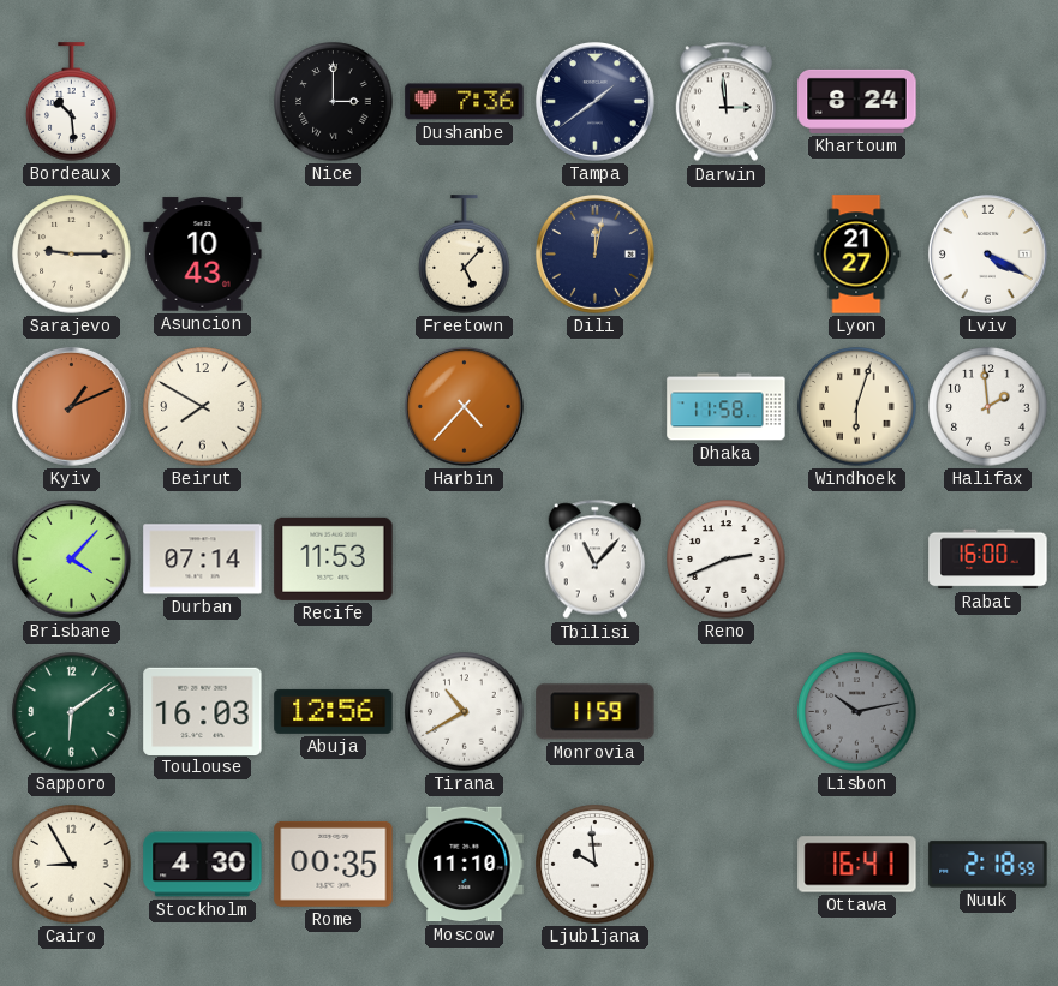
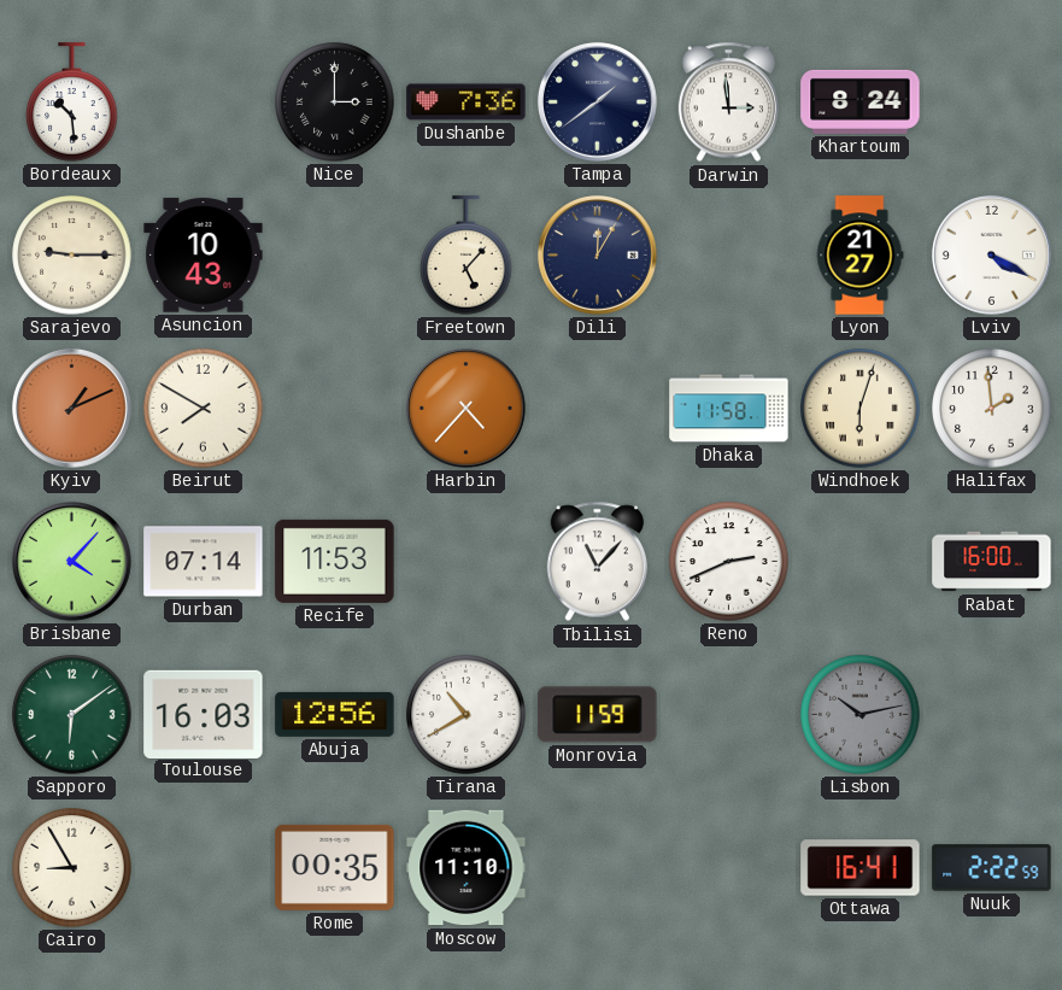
Dili: 12:02 -> 12:05 (597, 254)
Stockholm: 4:30 -> none (203, 865)
Ljubljana: 9:59 -> none (596, 865)
Nuuk: 2:18 -> 2:22 (992, 868)
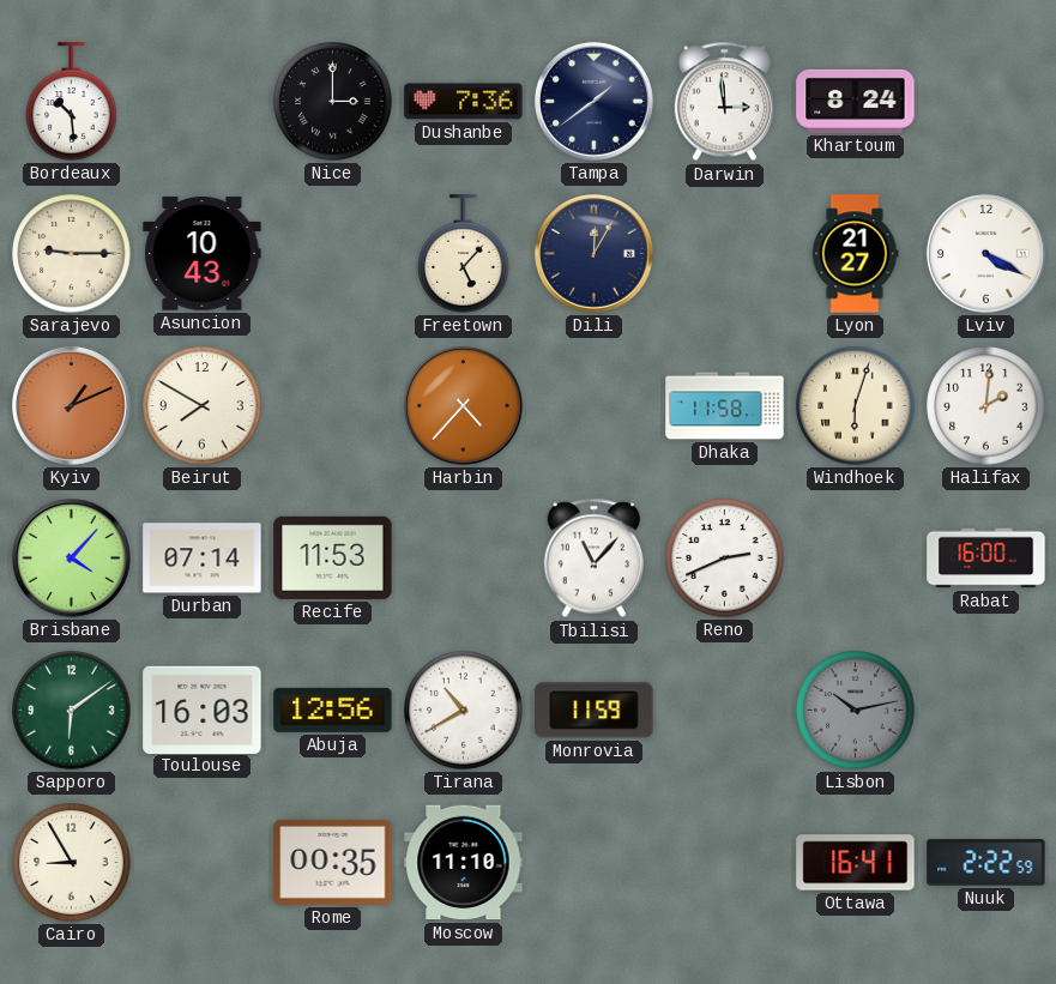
Halifax: 1:59 -> 2:01 (986, 406)
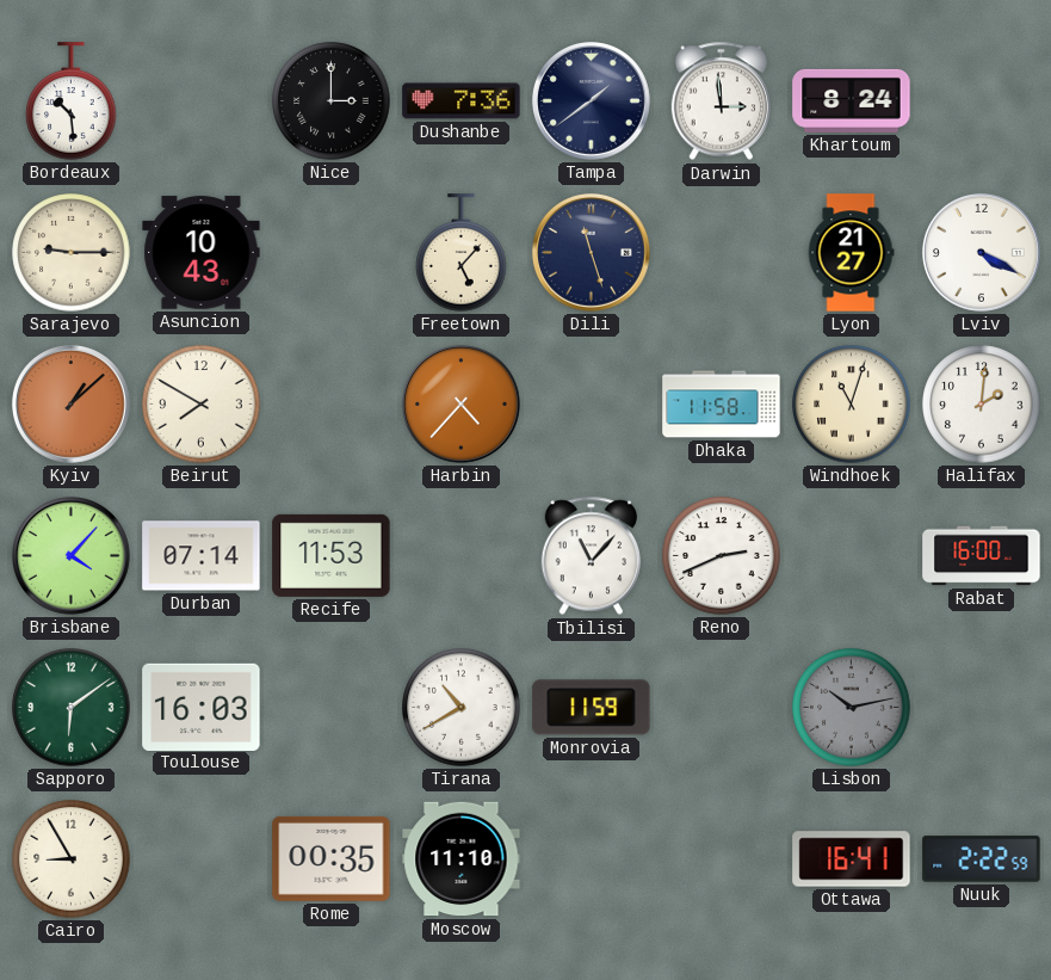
Dili: 12:05 -> 11:27 (591, 252)
Kyiv: 1:11 -> 1:08 (70, 403)
Windhoek: 6:03 -> 11:03 (852, 405)
Abuja: 12:56 -> none (333, 710)
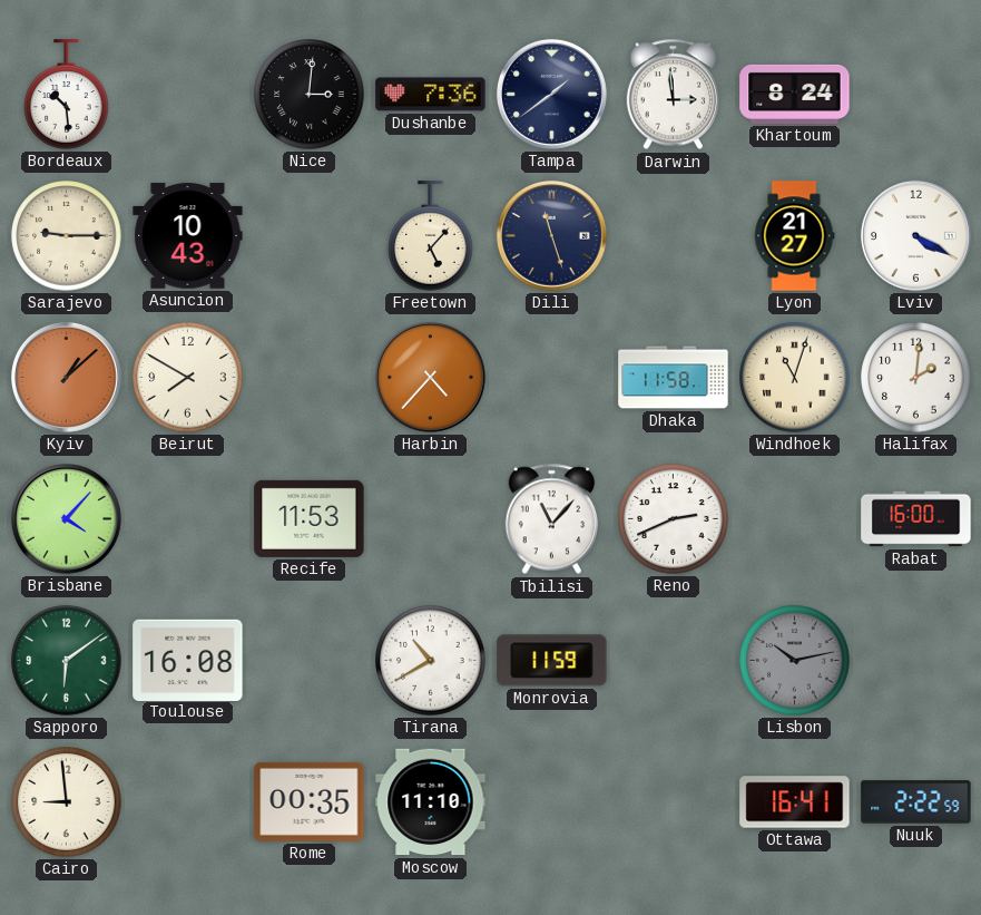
Nice: 3:00 -> 3:01 (310, 95)
Durban: 07:14 -> none (202, 556)
Toulouse: 16:03 -> 16:08 (188, 660)
Cairo: 8:55 -> 8:59 (67, 802)
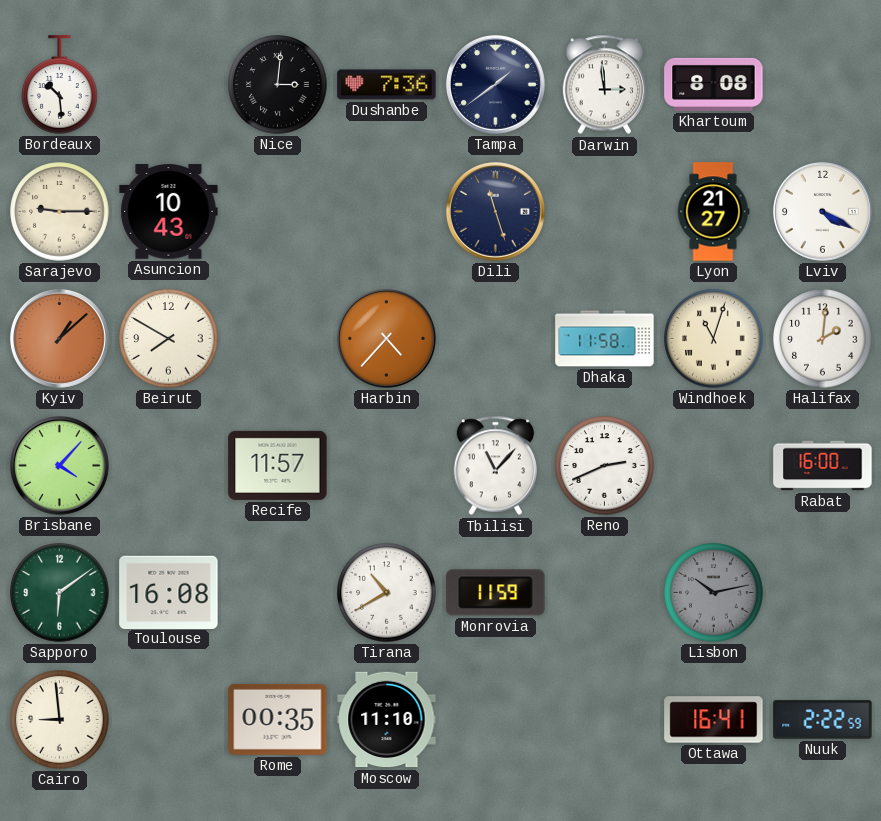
Khartoum: 8:24 -> 8:08 (714, 84)
Freetown: 5:07 -> none (431, 236)
Recife: 11:53 -> 11:57 (278, 465)
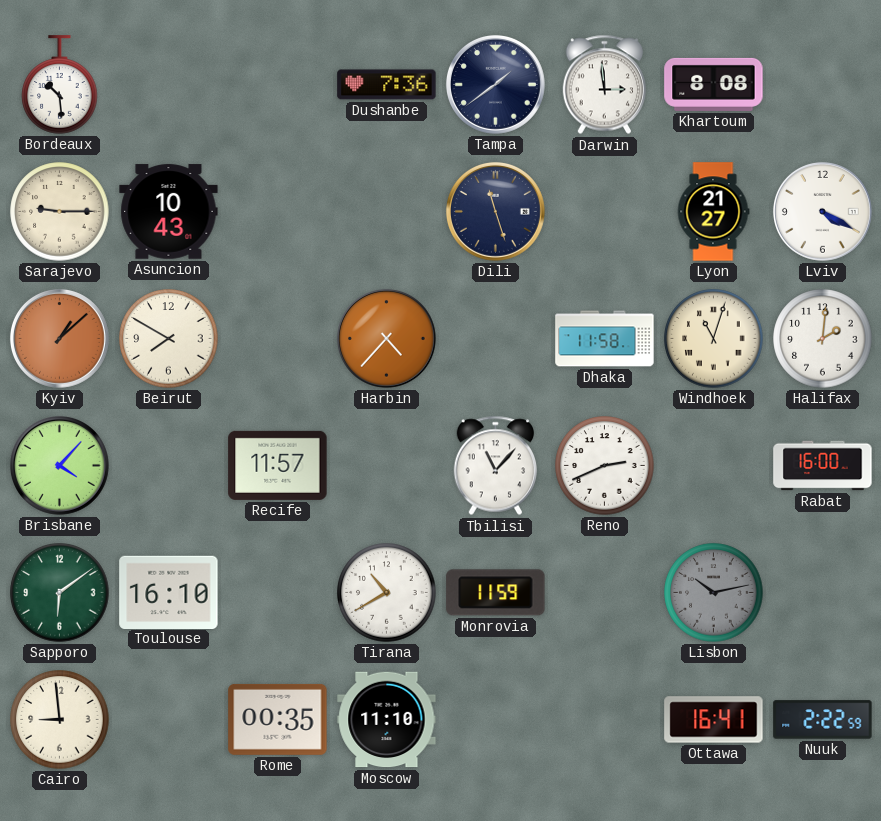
Nice: 3:01 -> none (278, 85)
Toulouse: 16:08 -> 16:10 (169, 592)
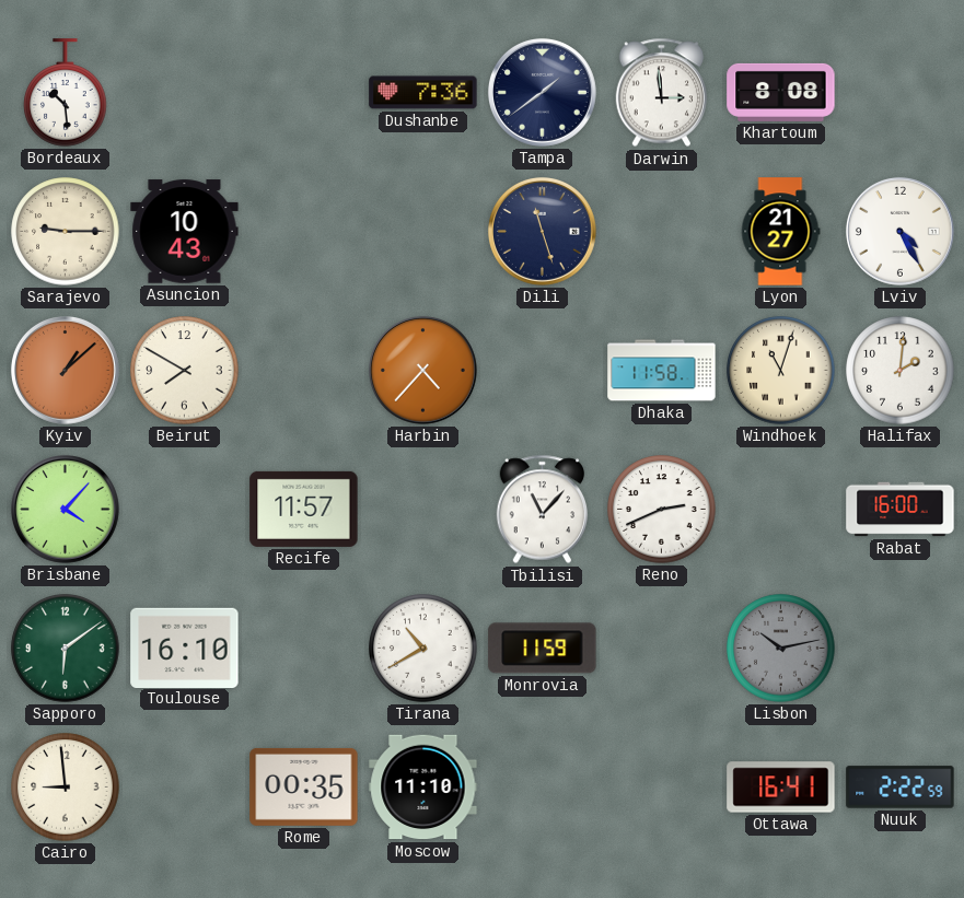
Lviv: 4:20 -> 4:25 (899, 231)
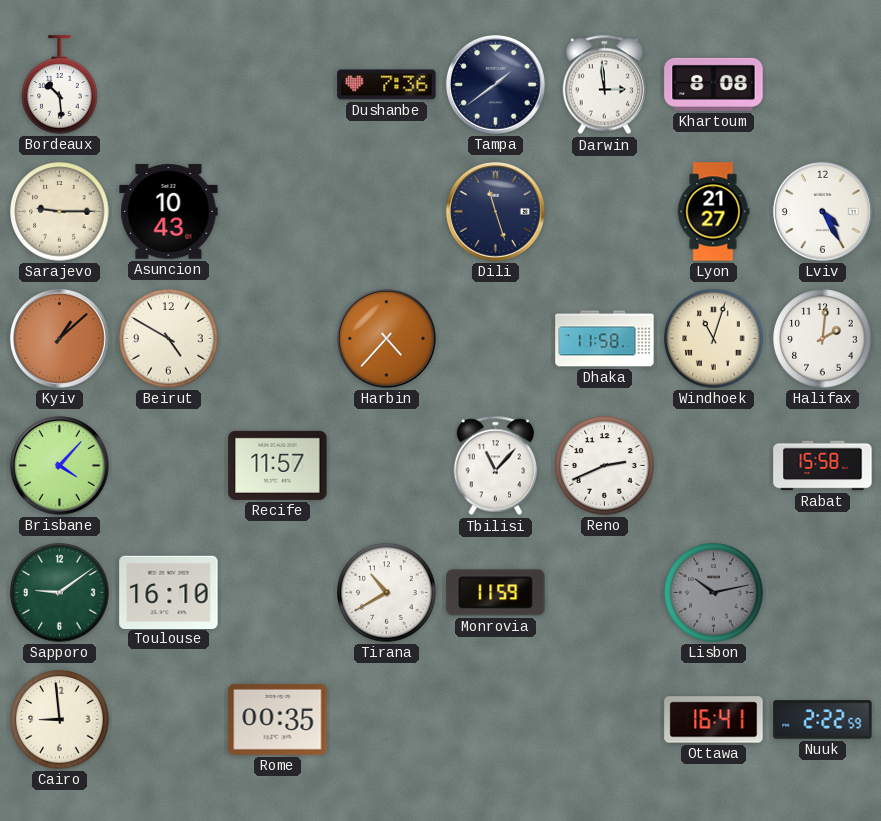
Beirut: 7:50 -> 4:50 (169, 339)
Rabat: 16:00 -> 15:58 (823, 466)
Sapporo: 6:09 -> 9:09 (60, 593)
Moscow: 11:10 -> none (423, 788)
